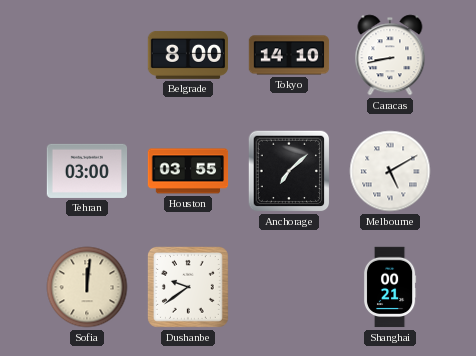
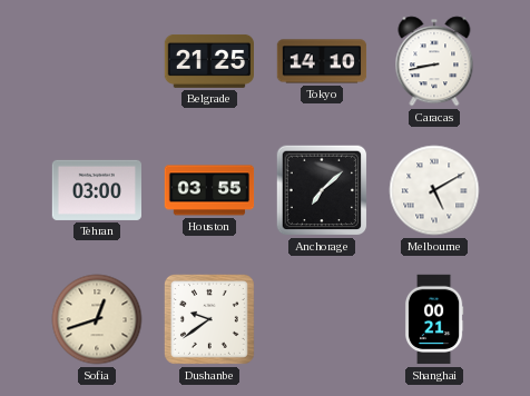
Belgrade: 8:00 -> 21:25 (208, 61)
Sofia: 12:01 -> 12:42 (97, 319)
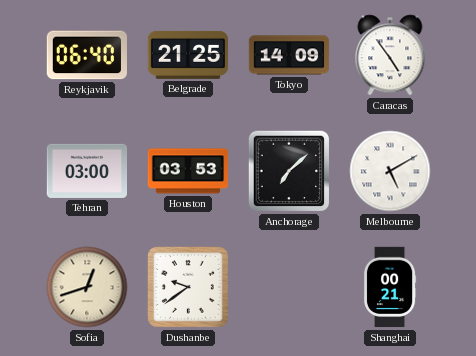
Reykjavik: none -> 06:40 (86, 55)
Tokyo: 14:10 -> 14:09 (289, 55)
Caracas: 8:43 -> 4:54 (390, 55)
Houston: 03:55 -> 03:53 (188, 171)
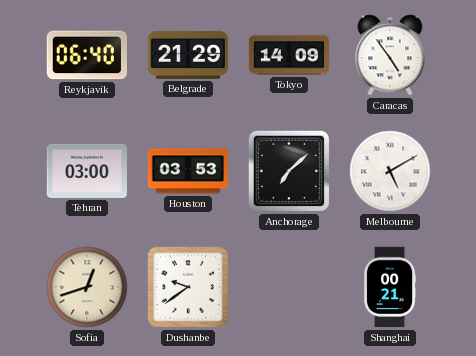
Belgrade: 21:25 -> 21:29 (187, 55)
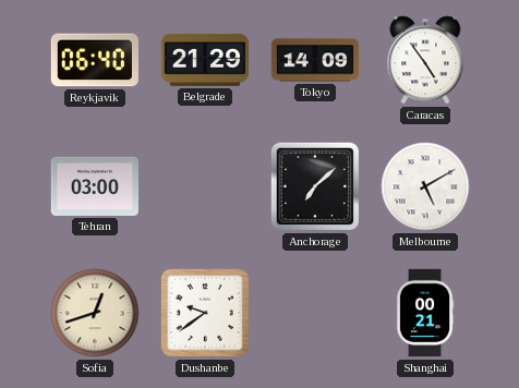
Houston: 03:53 -> none (188, 171)
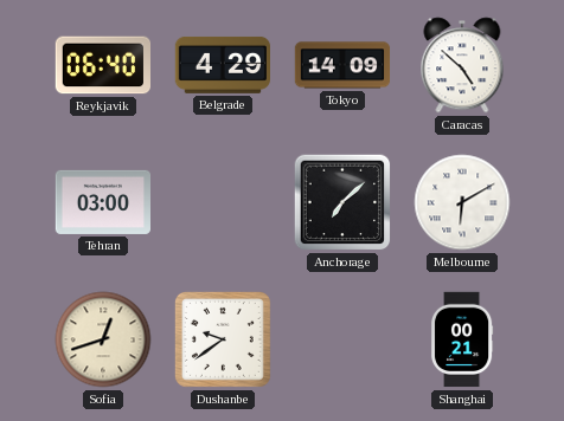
Belgrade: 21:29 -> 4:29 (222, 65)
Caracas: 4:54 -> 4:52 (462, 65)
Melbourne: 5:10 -> 6:10 (462, 202)
